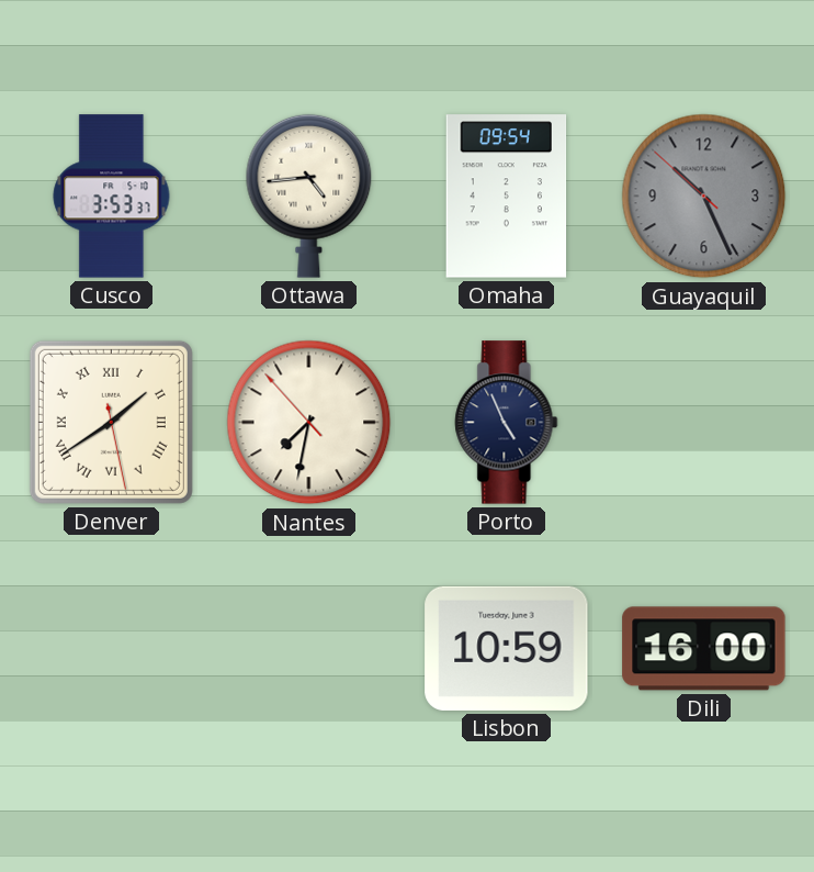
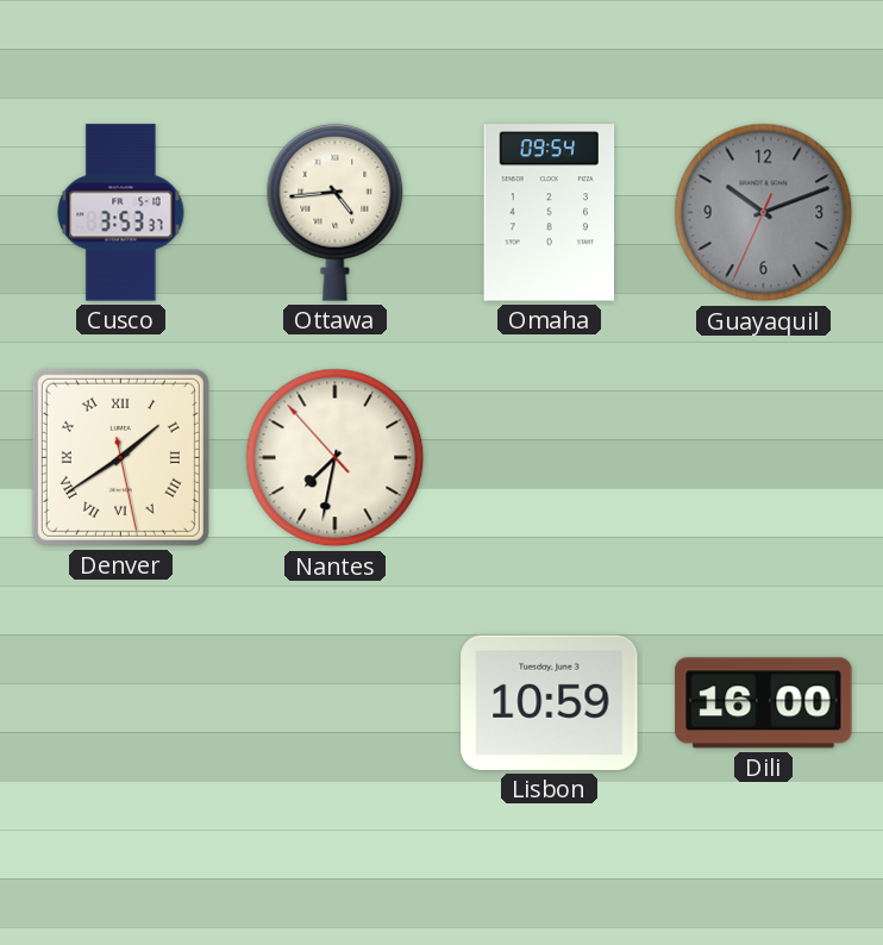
Guayaquil: 10:25 -> 10:11 (764, 213)
Porto: 4:56 -> none (507, 423)
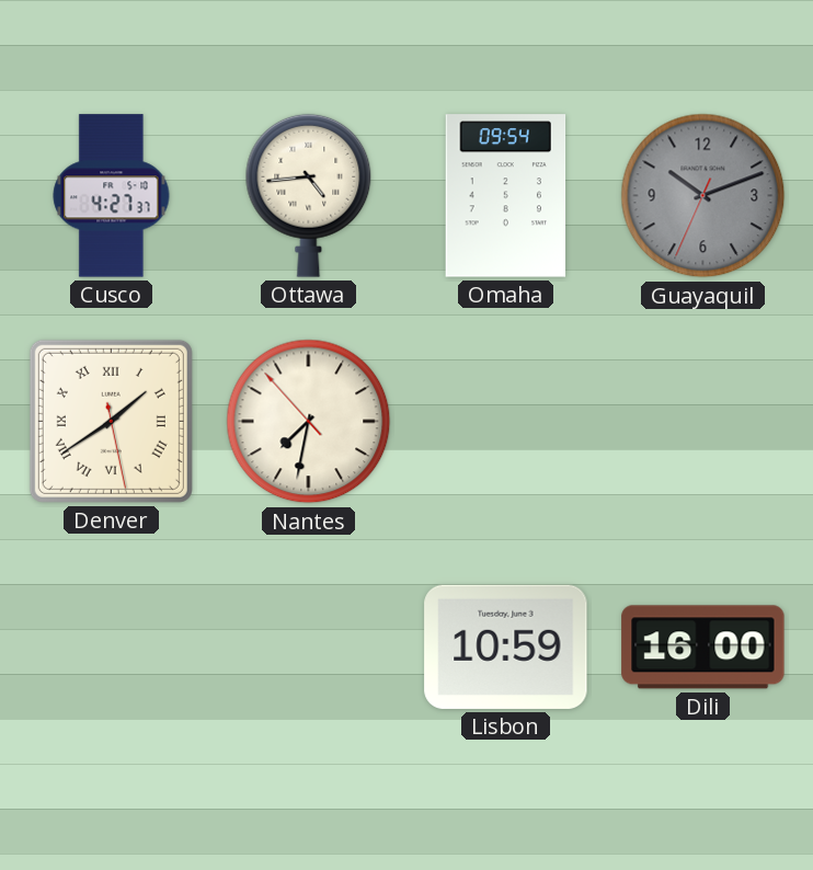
Cusco: 3:53 -> 4:27 (112, 196)
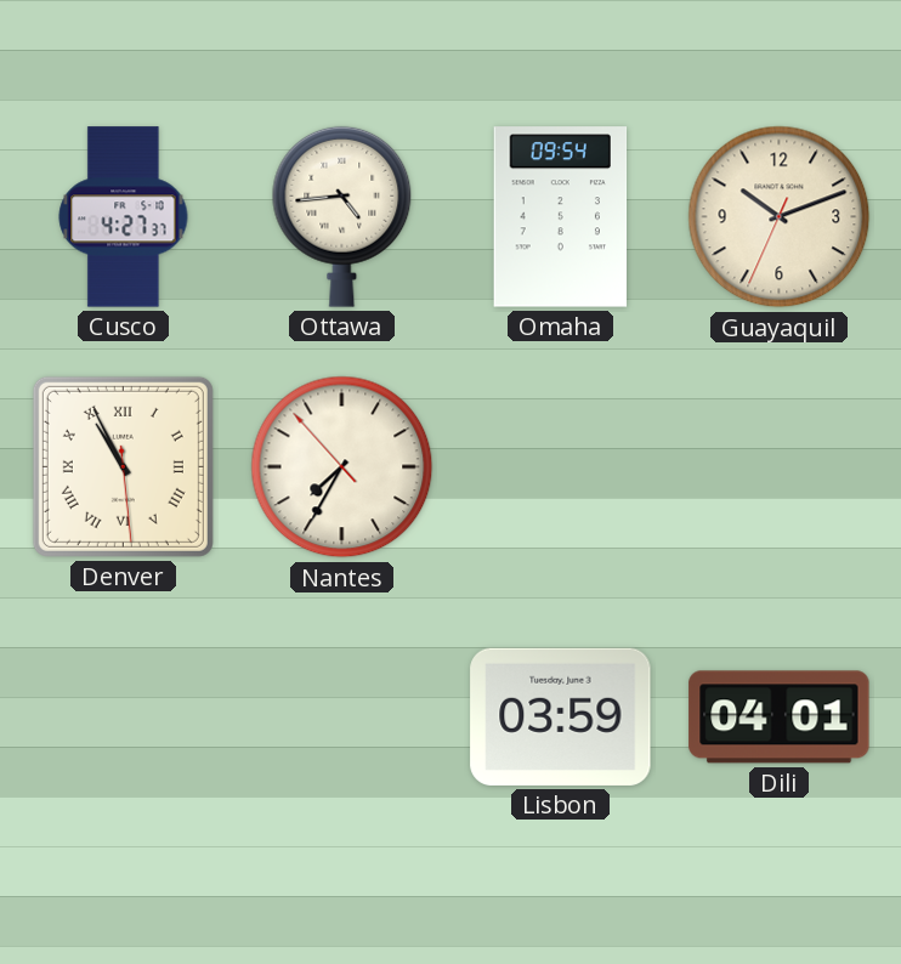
Guayaquil dial: grey -> cream (780, 217)
Denver: 1:39 -> 10:55 (123, 466)
Nantes: 7:31 -> 7:34 (342, 467)
Lisbon: 10:59 -> 03:59 (561, 716)
Dili: 16:00 -> 04:01 (780, 718)
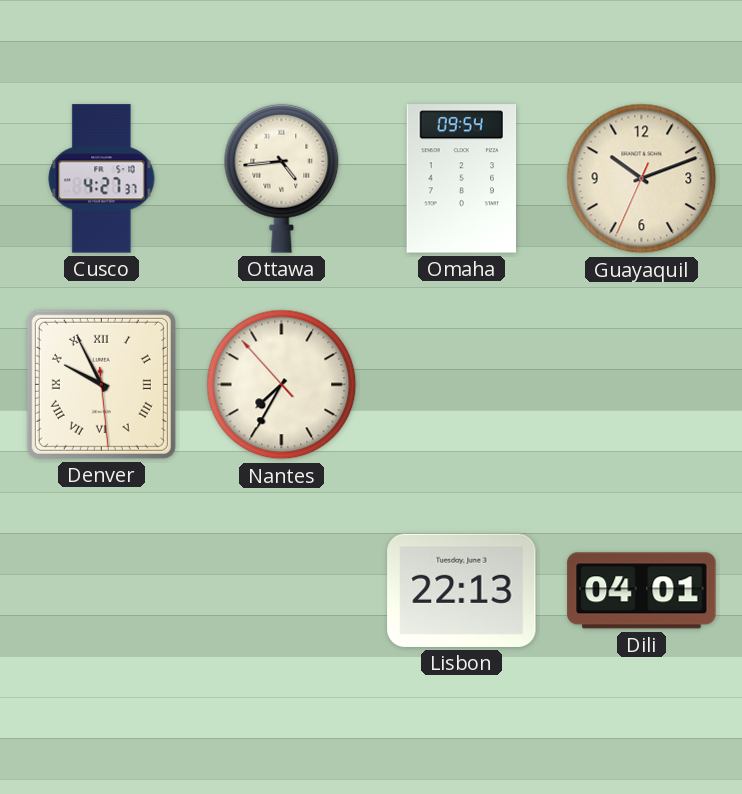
Denver: 10:55 -> 9:55 (101, 384)
Lisbon: 03:59 -> 22:13 (462, 590)
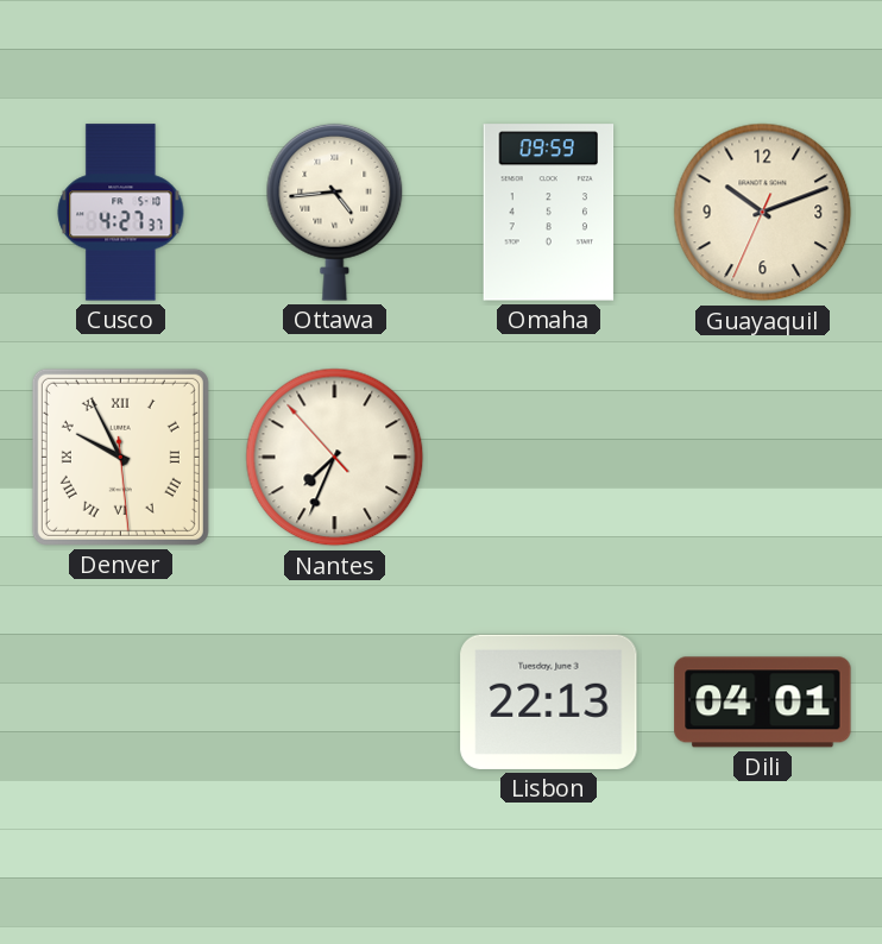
Omaha: 09:54 -> 09:59 (549, 213)
Nantes: 7:34 -> 7:33 (335, 458)
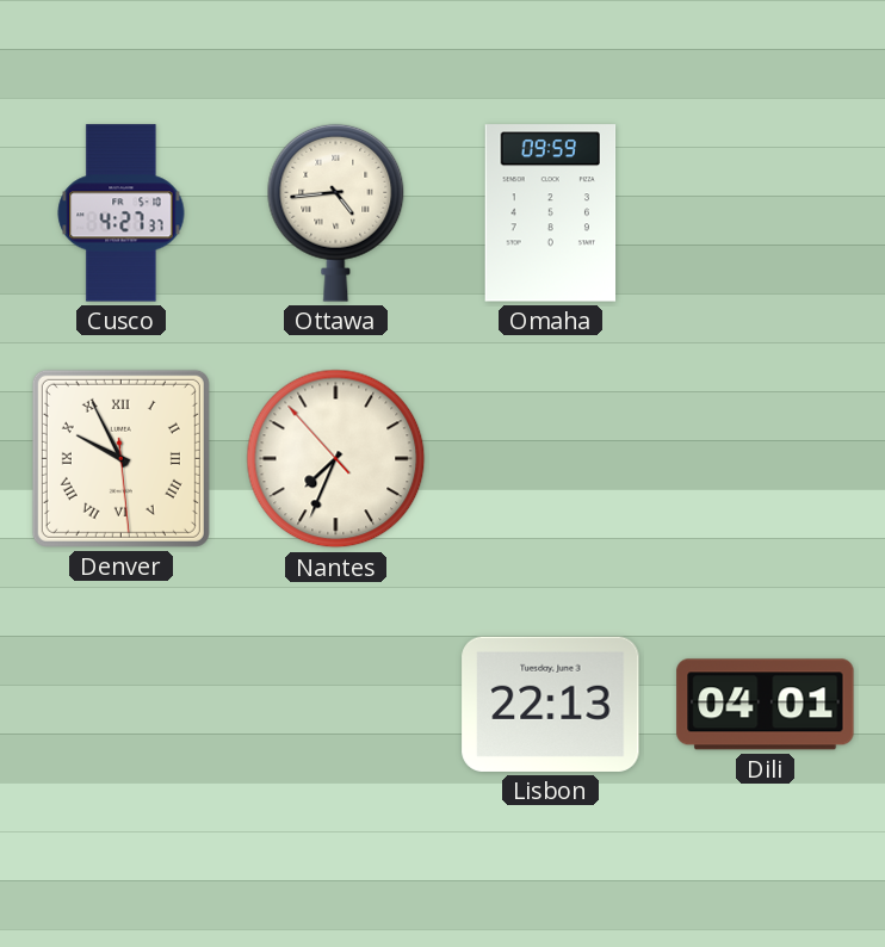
Guayaquil: 10:11 -> none (763, 213)
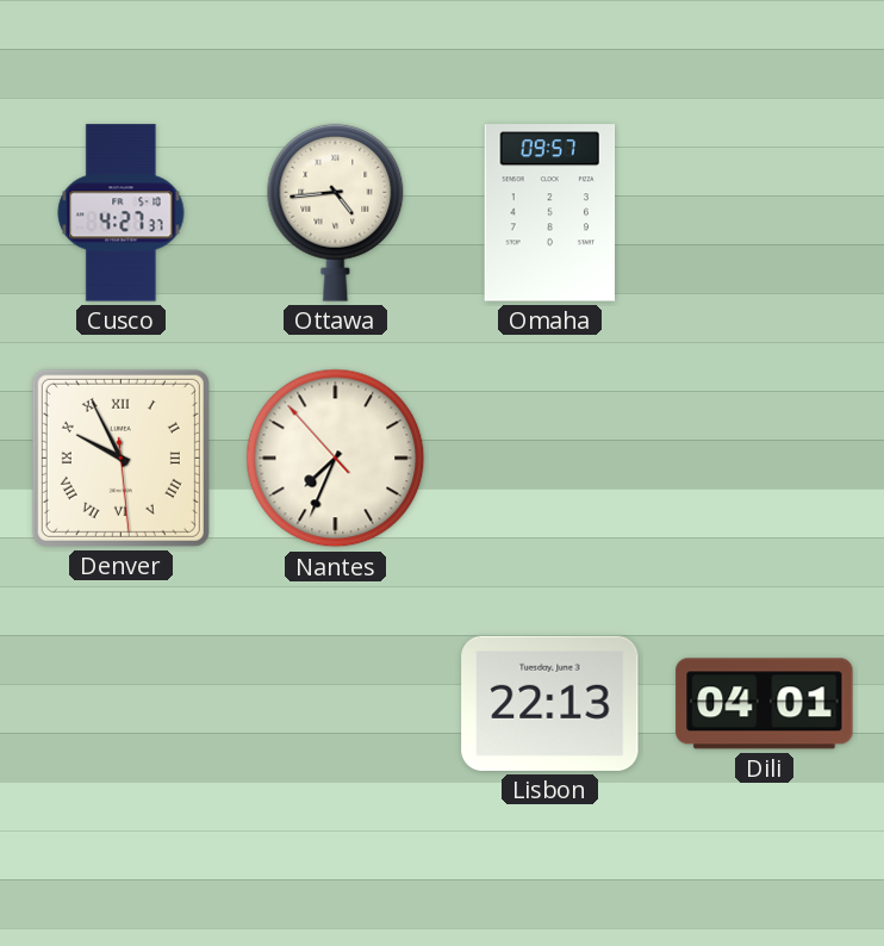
Omaha: 09:59 -> 09:57 (550, 213)
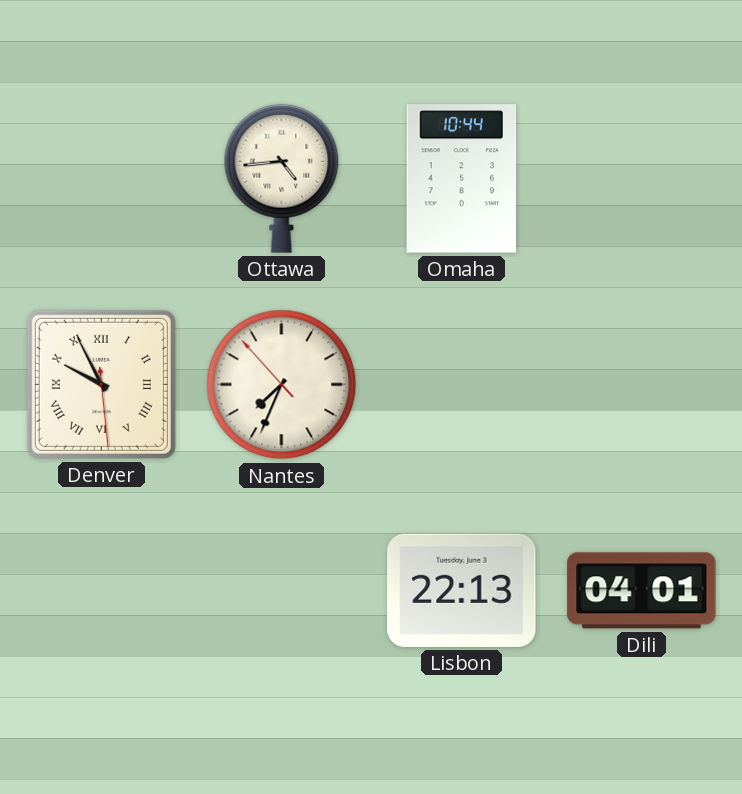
Cusco: 4:27 -> none (122, 213)
Omaha: 09:57 -> 10:44 (462, 179)
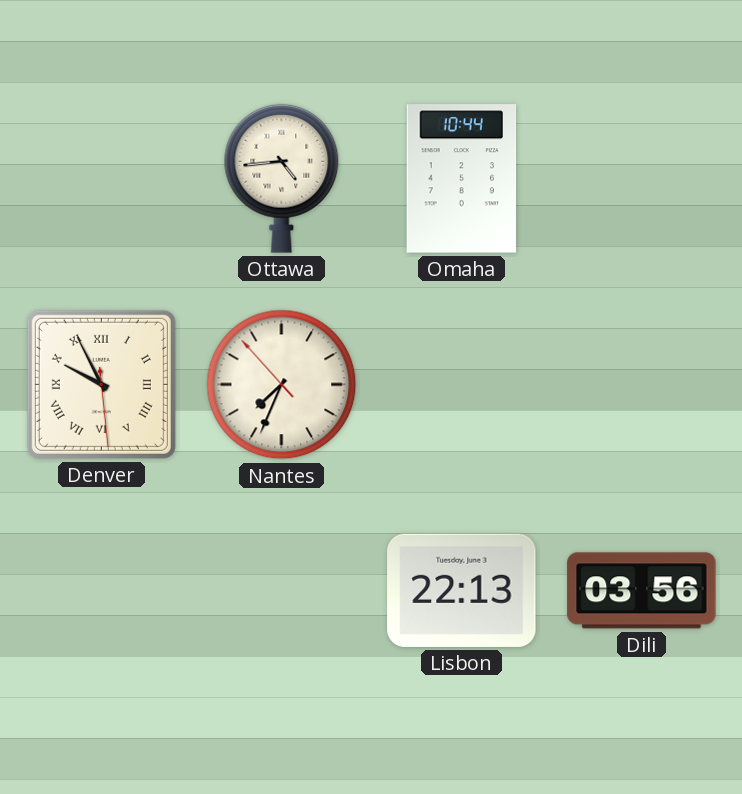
Dili: 04:01 -> 03:56 (642, 591)
